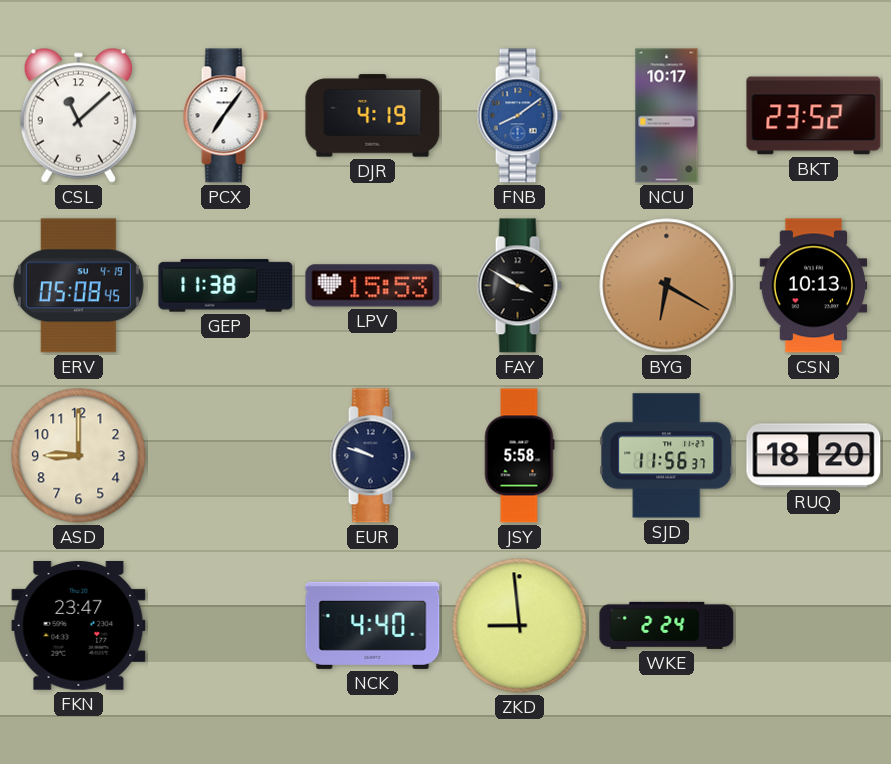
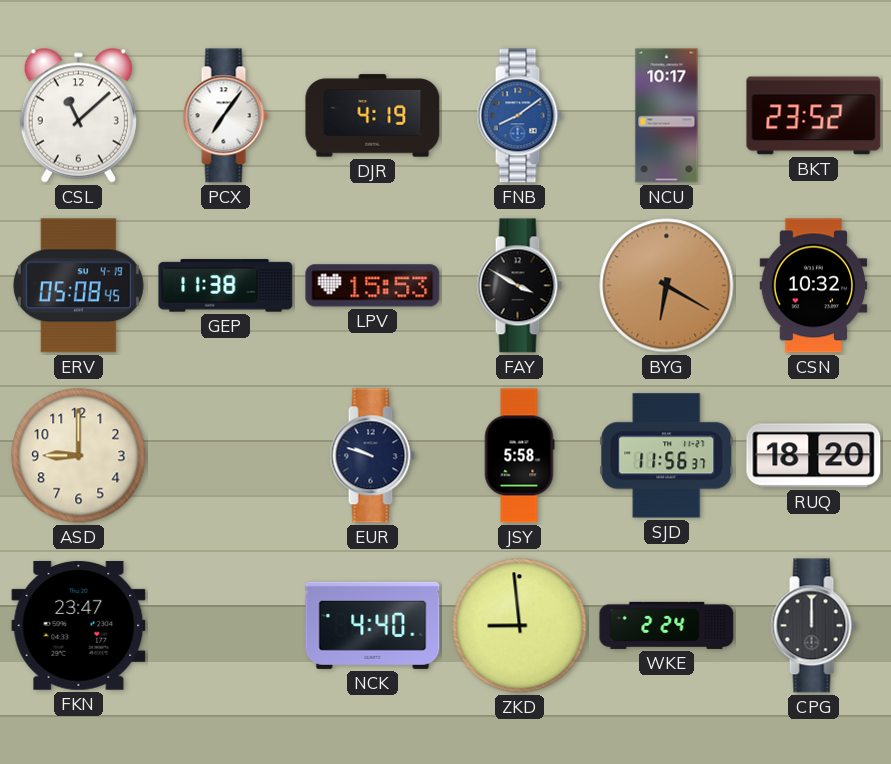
CSN: 10:13 -> 10:32 (814, 286)
CPG: none -> 12:00 (813, 626)
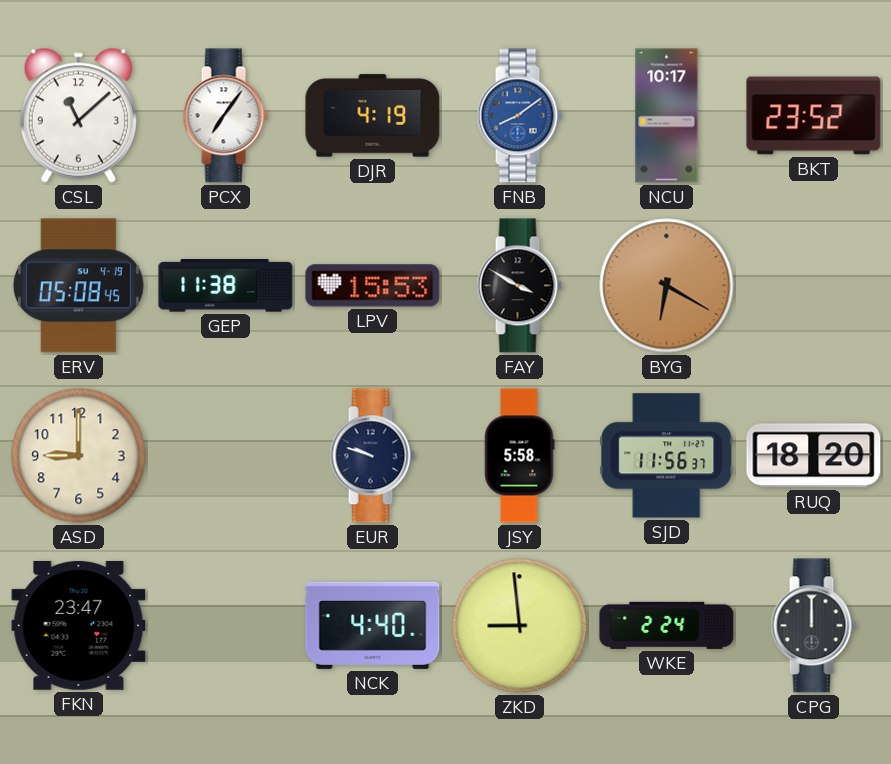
CSN: 10:32 -> none (814, 286)
